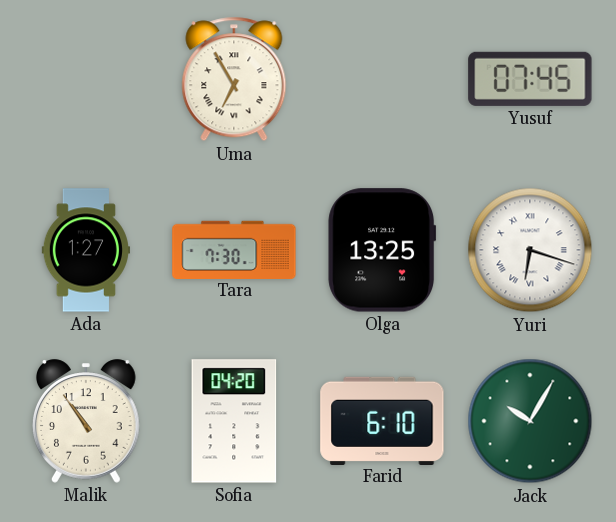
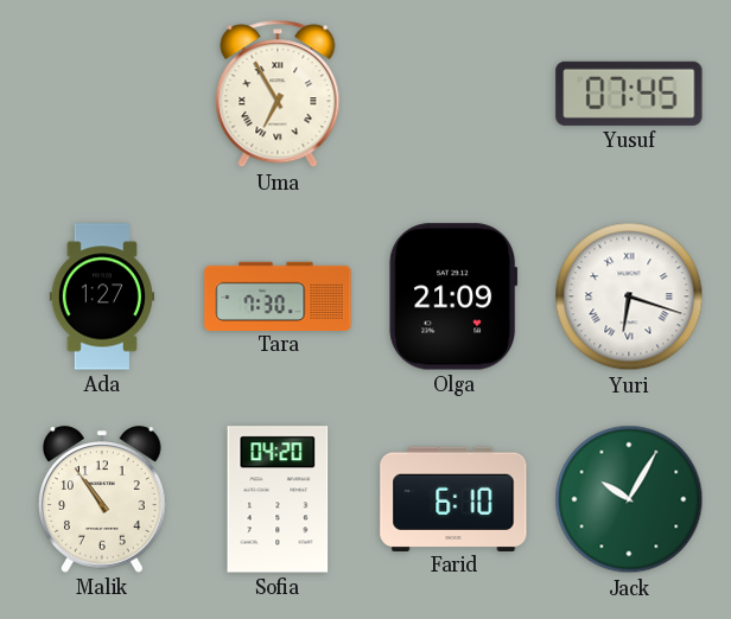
Olga: 13:25 -> 21:09 (453, 296)
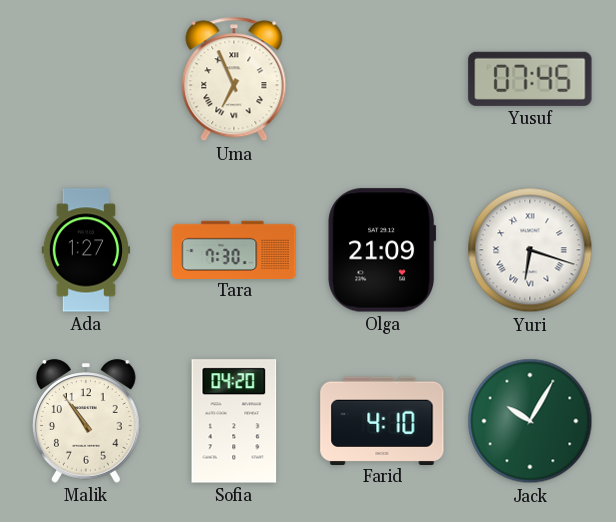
Uma: 6:55 -> 6:56 (234, 79)
Farid: 6:10 -> 4:10 (382, 420)
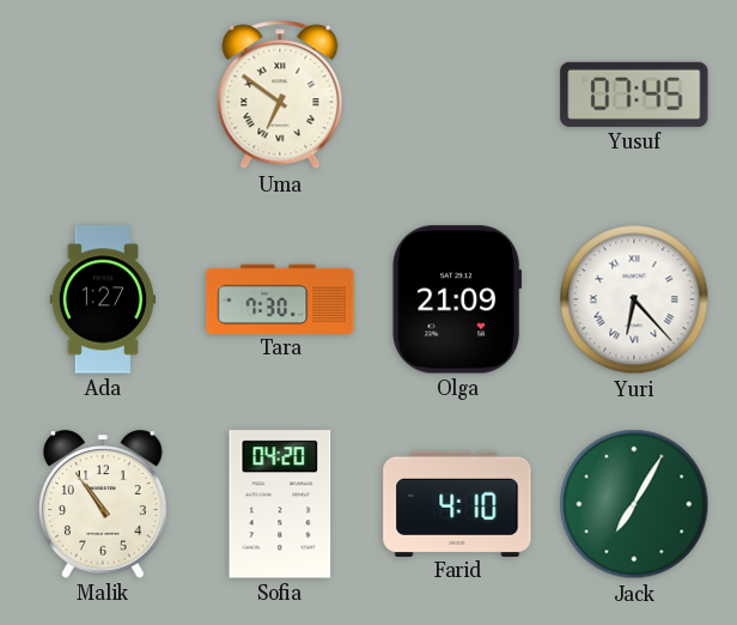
Uma: 6:56 -> 6:51 (280, 95)
Yuri: 6:18 -> 6:23 (634, 299)
Jack: 10:05 -> 7:05 (634, 504)
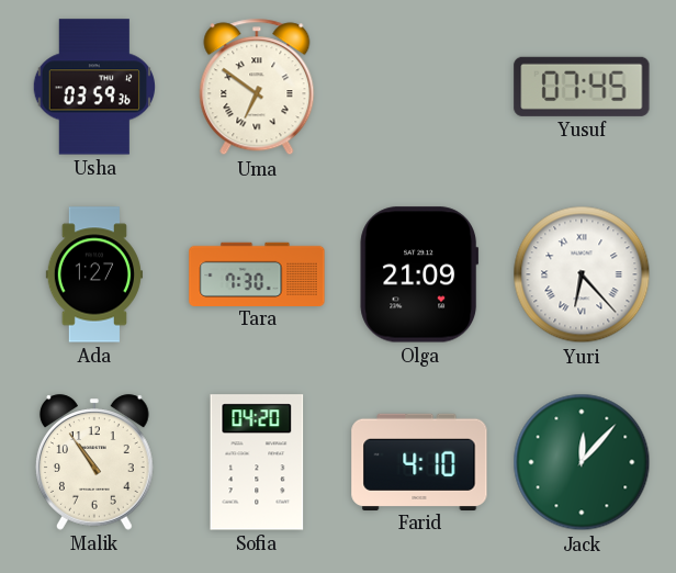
Usha: none -> 03:59 (94, 87)
Jack: 7:05 -> 12:07 (582, 462)
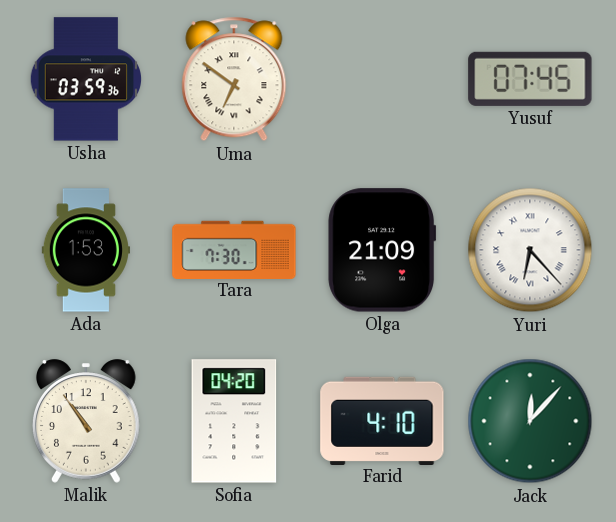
Ada: 1:27 -> 1:53 (86, 250)
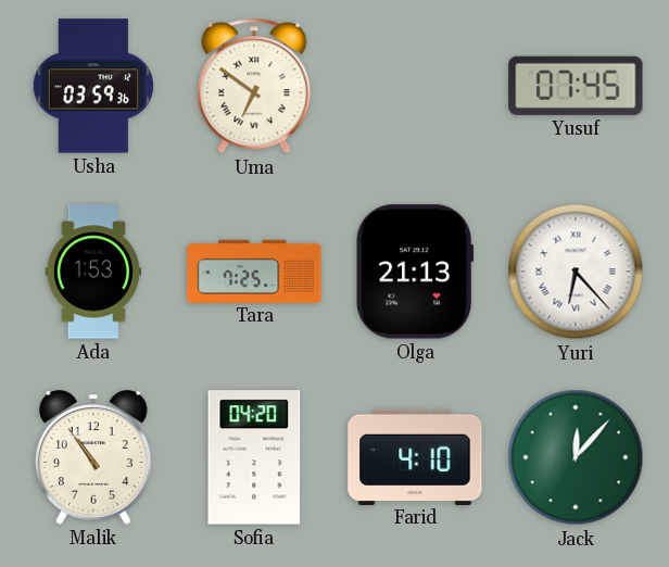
Tara: 7:30 -> 7:25 (254, 270)
Olga: 21:09 -> 21:13 (415, 272)
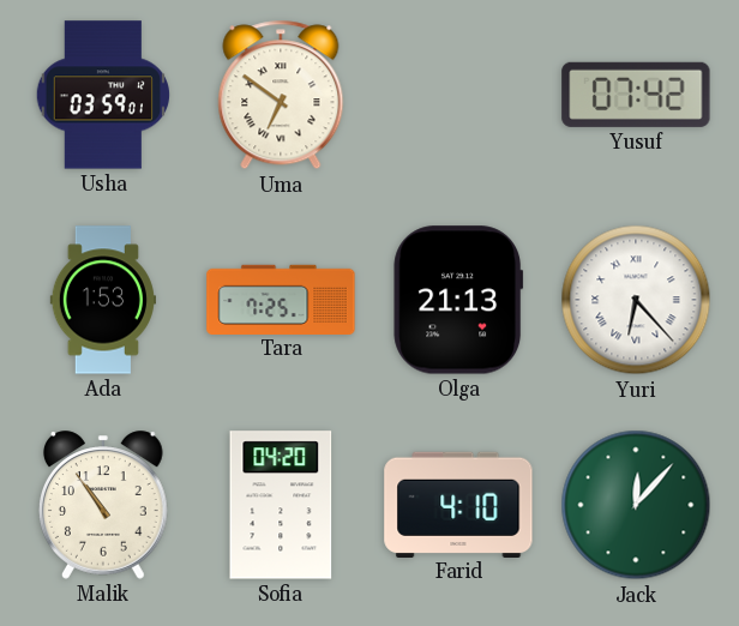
Usha: 03:59:36 -> 03:59:01 (103, 95)
Yusuf: 07:45 -> 07:42 (636, 95)
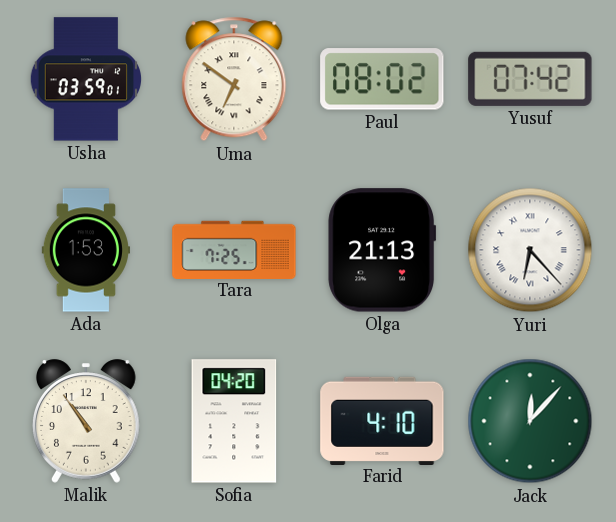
Paul: none -> 08:02 (382, 79)
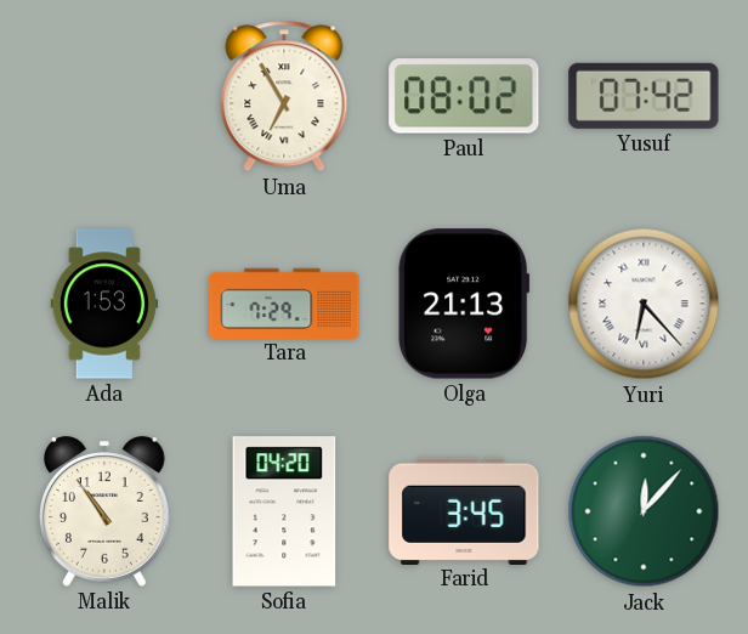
Usha: 03:59 -> none (86, 79)
Uma: 6:51 -> 6:55 (284, 96)
Tara: 7:25 -> 7:29 (284, 302)
Farid: 4:10 -> 3:45 (464, 510)
